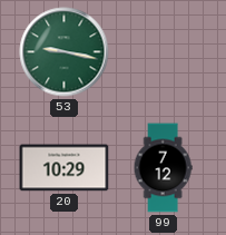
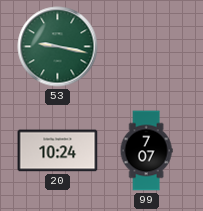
20: 10:29 -> 10:24 (58, 151)
99: 7:12 -> 7:07 (146, 151)
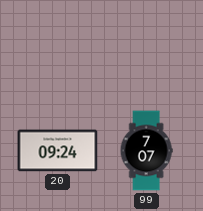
53: 9:17 -> none (58, 47)
20: 10:24 -> 09:24 (58, 151)
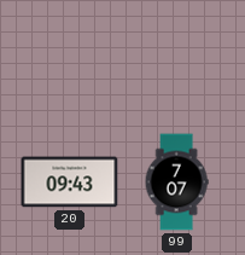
20: 09:24 -> 09:43 (70, 182)
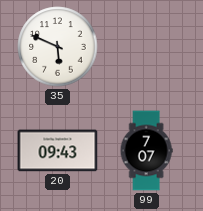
35: none -> 5:49 (58, 47)
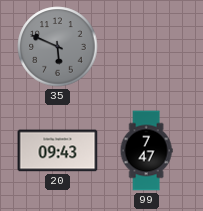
35 dial: white -> grey (58, 47)
99: 7:07 -> 7:47 (146, 151)
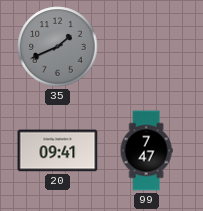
35: 5:49 -> 1:41 (58, 47)
20: 09:43 -> 09:41 (58, 151)
